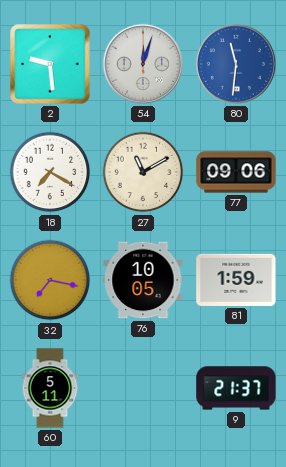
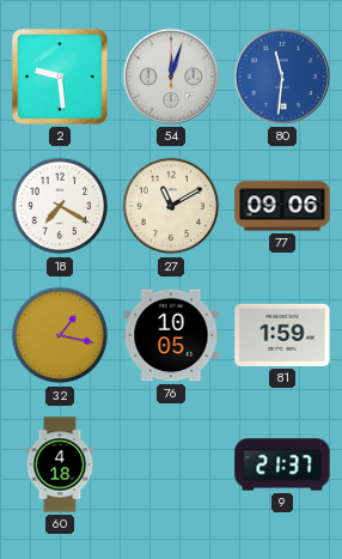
32: 7:17 -> 1:17 (60, 335)
60: 5:11 -> 4:18 (60, 464)
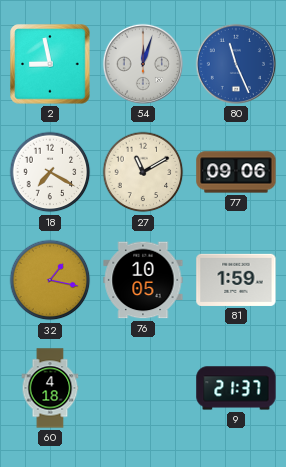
2: 9:29 -> 8:58 (50, 64)
80: 11:31 -> 11:26 (236, 64)
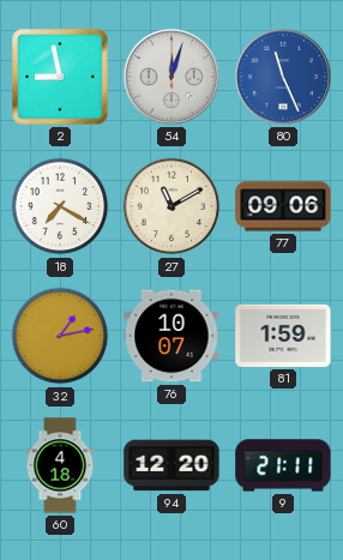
32: 1:17 -> 1:13 (60, 336)
76: 10:05 -> 10:07 (171, 336)
94: none -> 12:20 (171, 465)
9: 21:37 -> 21:11 (283, 465)
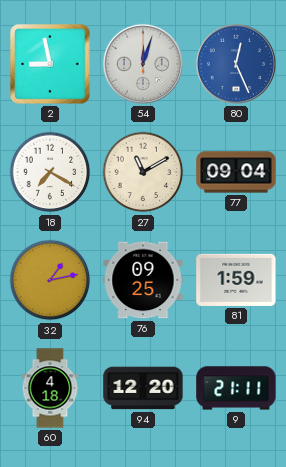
80: 11:26 -> 12:26 (236, 64)
77: 09:06 -> 09:04 (236, 172)
76: 10:07 -> 09:25 (143, 280)
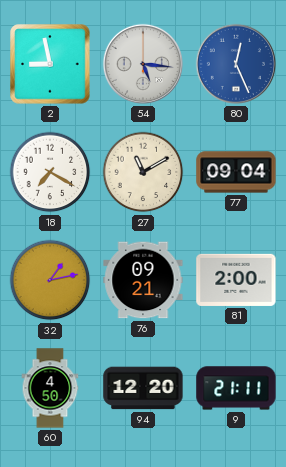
54: 12:03 -> 5:16 (143, 64)
76: 09:25 -> 09:21 (143, 280)
81: 1:59 -> 2:00 (236, 280)
60: 4:18 -> 4:50 (50, 388)
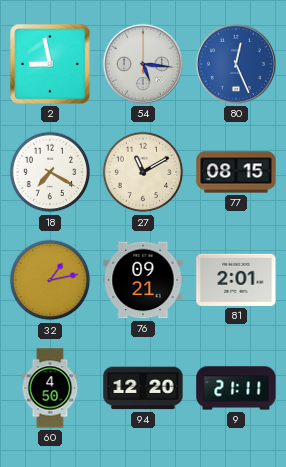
77: 09:04 -> 08:15 (236, 172)
81: 2:00 -> 2:01 (236, 280)
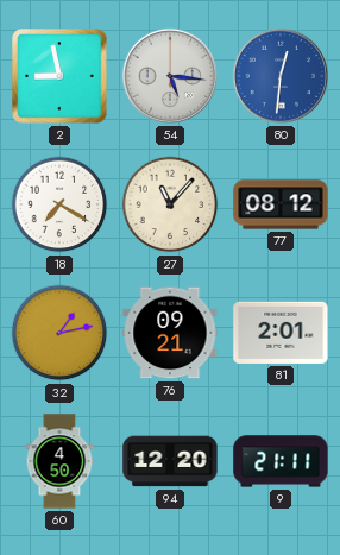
80: 12:26 -> 12:31 (281, 76)
27: 11:10 -> 11:07 (170, 204)
77: 08:15 -> 08:12 (281, 204)
